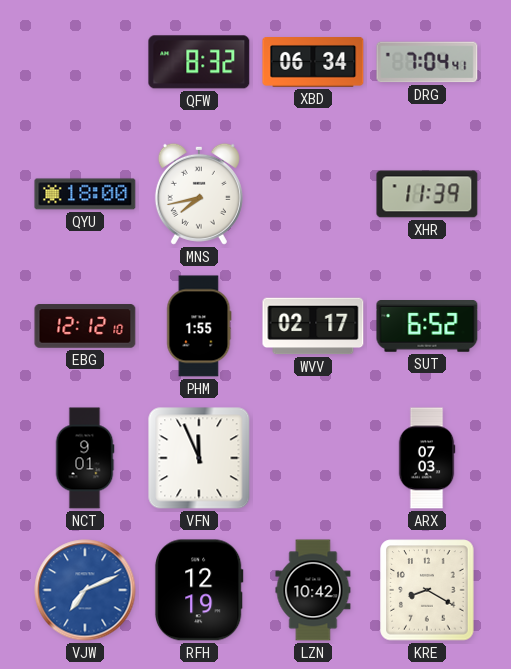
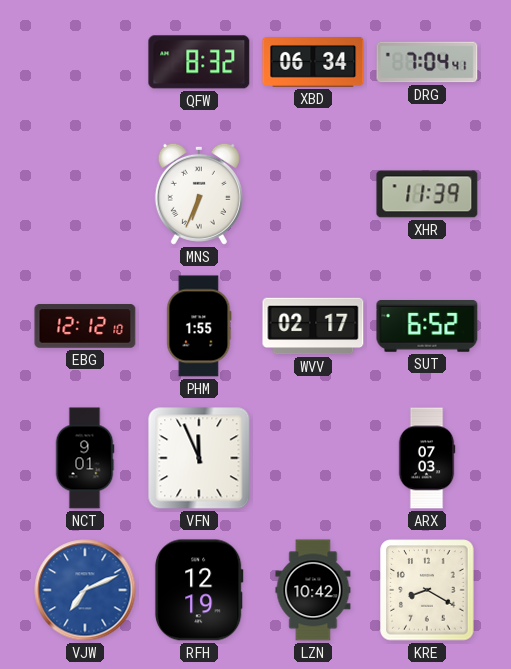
QYU: 18:00 -> none (85, 194)
MNS: 7:43 -> 6:34 (199, 194)
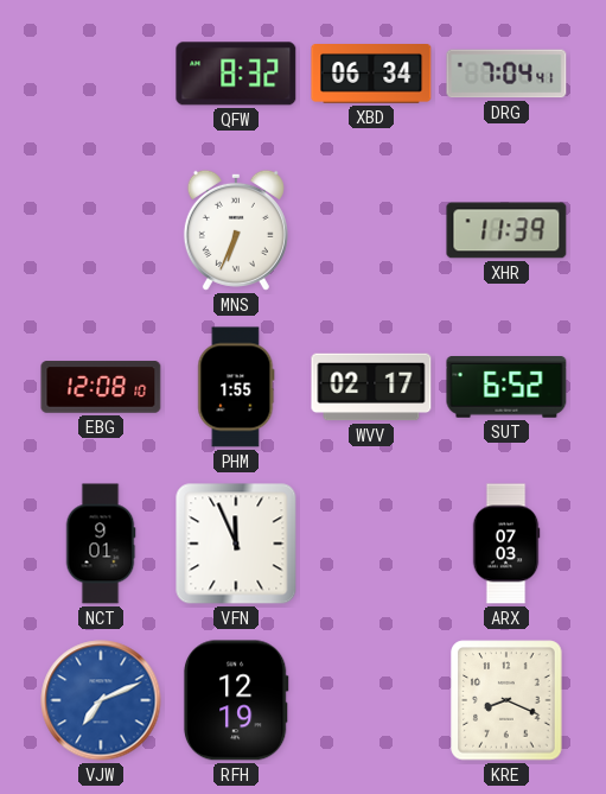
EBG: 12:12 -> 12:08 (101, 387)
LZN: 10:42 -> none (313, 590)
KRE: 8:20 -> 8:19 (506, 700)
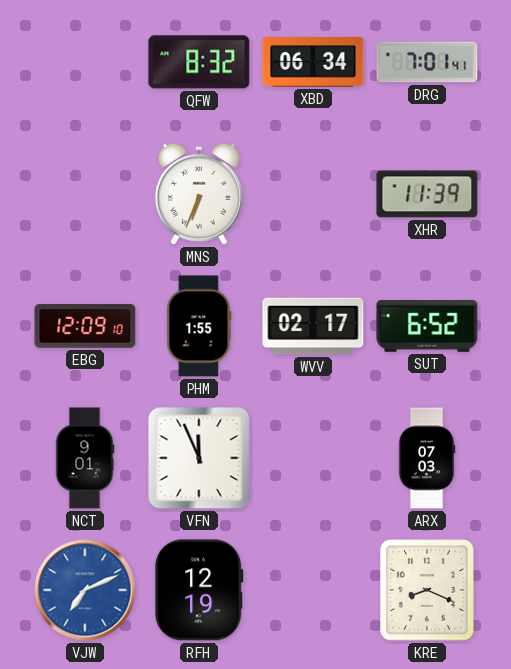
DRG: 7:04 -> 7:01 (427, 62)
EBG: 12:08 -> 12:09 (85, 326)
